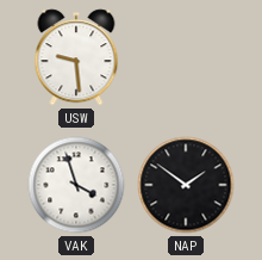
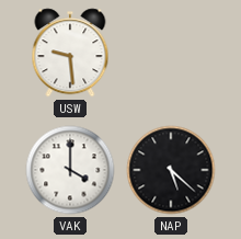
VAK: 3:57 -> 4:00 (70, 170)
NAP: 1:51 -> 5:22 (171, 170)
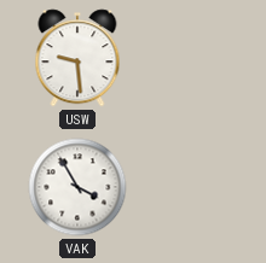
VAK: 4:00 -> 3:55 (77, 187)
NAP: 5:22 -> none (171, 170)
